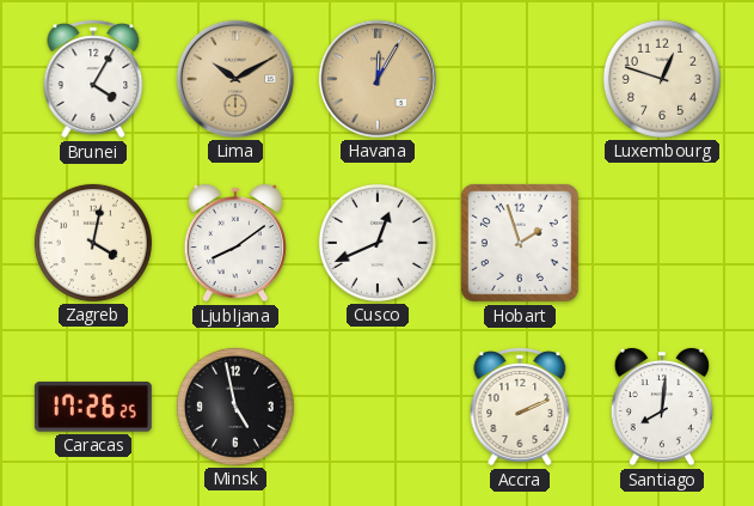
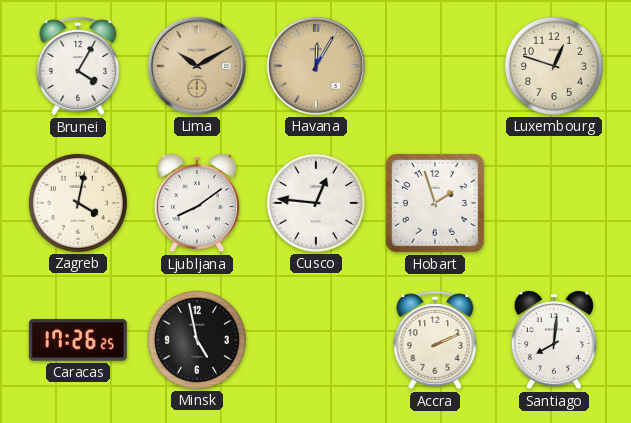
Cusco: 12:41 -> 12:46 (316, 203)
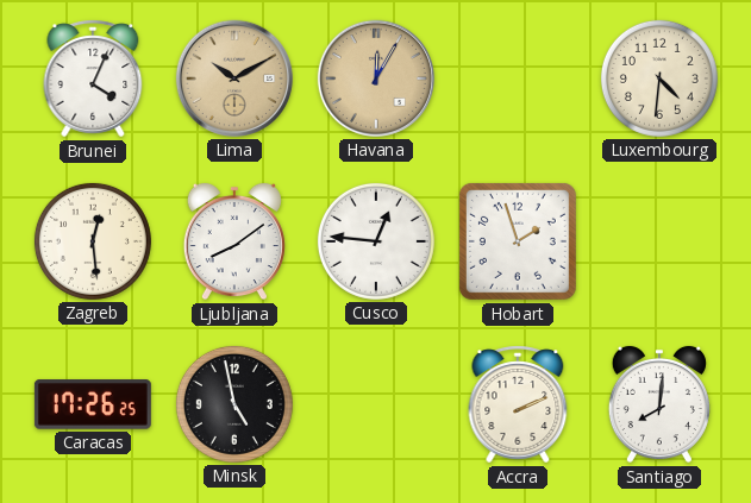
Brunei: 4:05 -> 4:04 (93, 78)
Luxembourg: 12:48 -> 4:31 (659, 78)
Zagreb: 4:02 -> 12:29 (93, 241)
